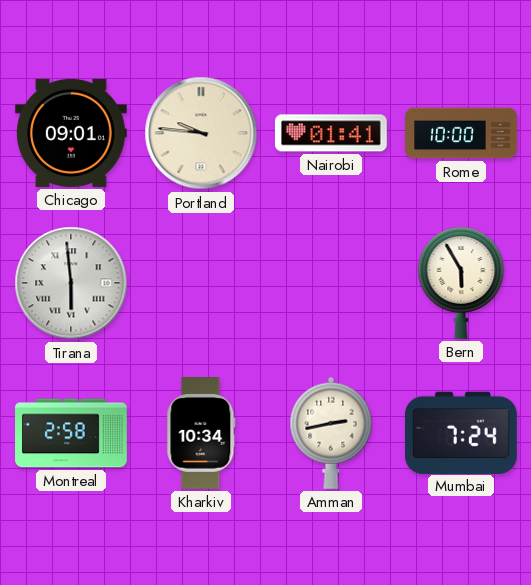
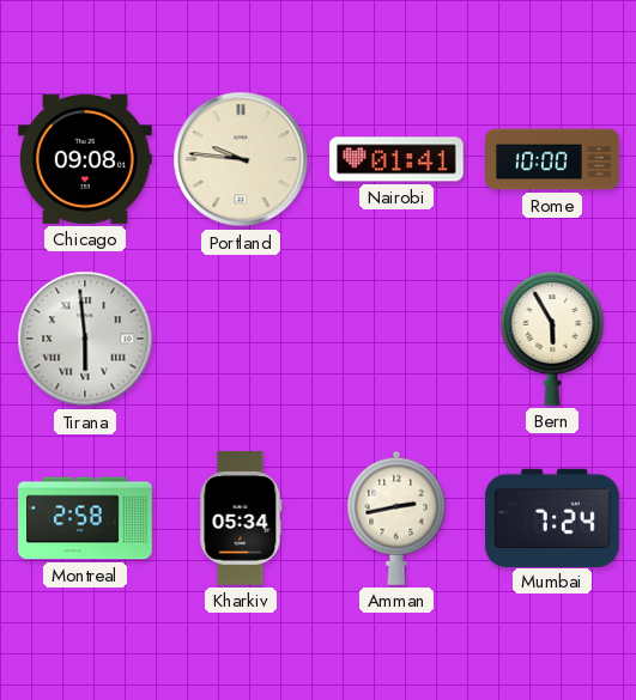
Chicago: 09:01 -> 09:08 (86, 159)
Kharkiv: 10:34 -> 05:34 (241, 519)
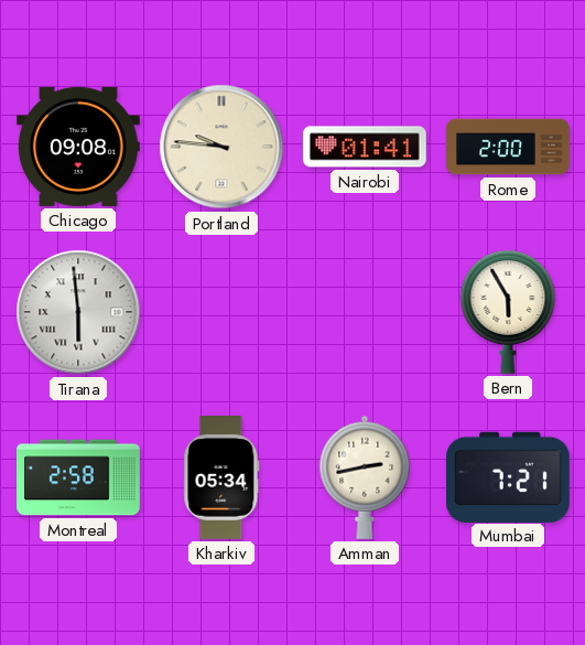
Rome: 10:00 -> 2:00 (508, 147)
Mumbai: 7:24 -> 7:21 (509, 476)
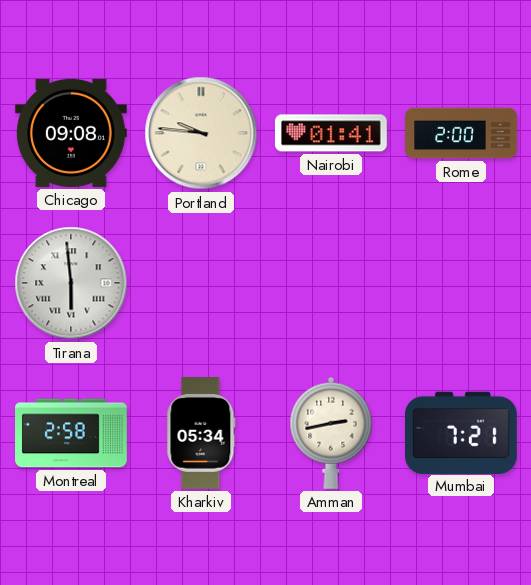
Bern: 5:55 -> none (508, 312)
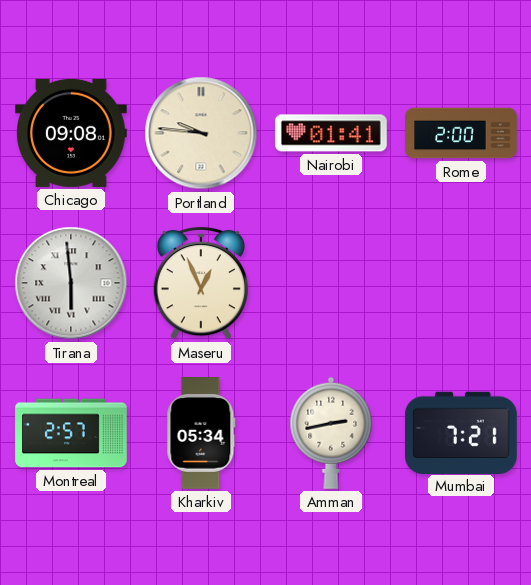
Maseru: none -> 12:56 (201, 283)
Montreal: 2:58 -> 2:57 (71, 433)
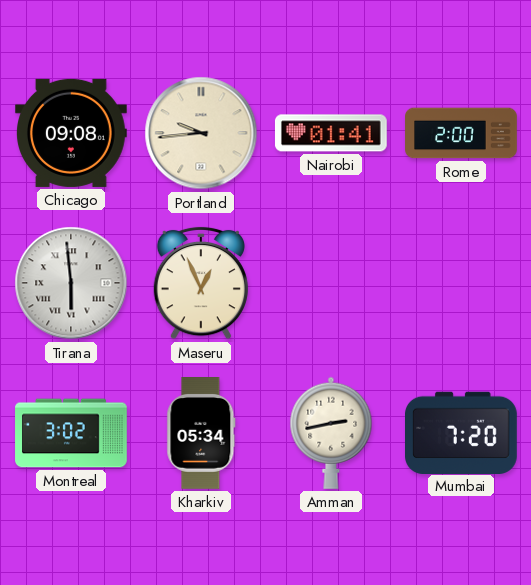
Portland: 9:46 -> 9:44 (201, 133)
Montreal: 2:57 -> 3:02 (71, 433)
Mumbai: 7:21 -> 7:20 (462, 432)
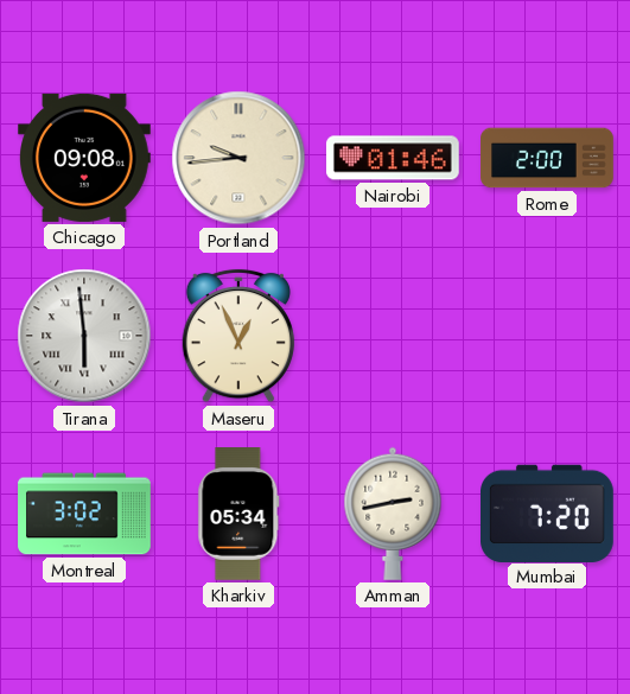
Nairobi: 01:41 -> 01:46 (393, 158)
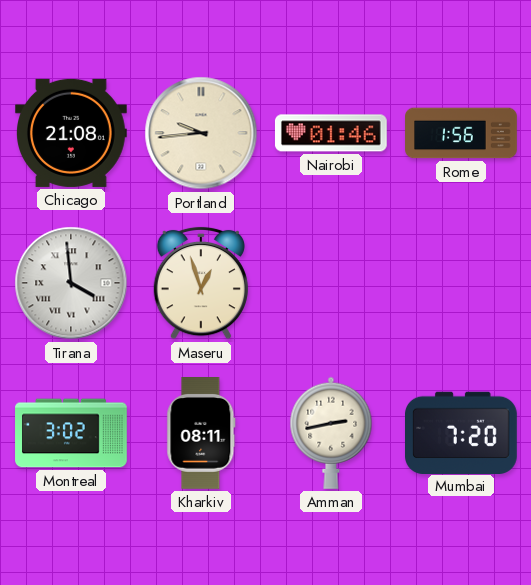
Chicago: 09:08 -> 21:08 (72, 133)
Rome: 2:00 -> 1:56 (461, 133)
Tirana: 5:59 -> 3:59 (71, 283)
Maseru: 12:56 -> 12:57 (201, 283)
Kharkiv: 05:34 -> 08:11 (201, 434)
